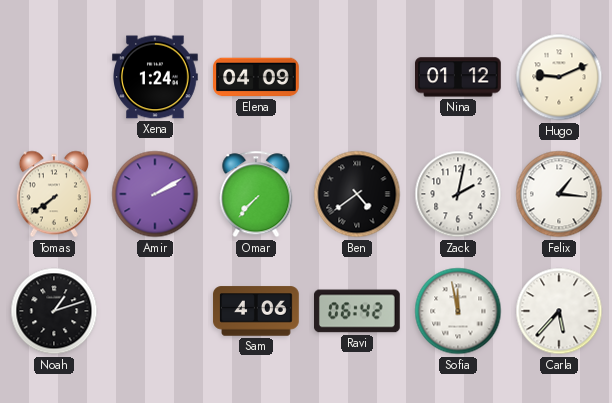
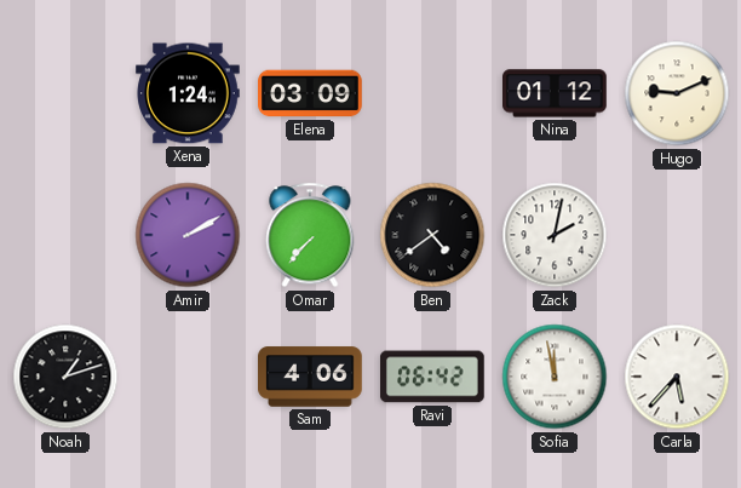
Elena: 04:09 -> 03:09 (310, 93)
Tomas: 7:39 -> none (53, 194)
Felix: 1:16 -> none (559, 194)
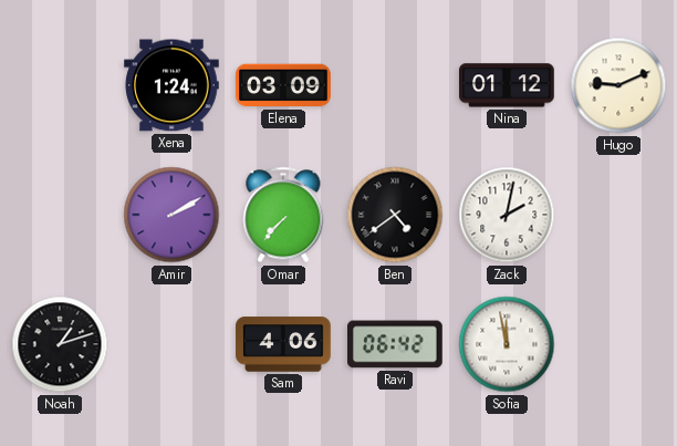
Carla: 5:37 -> none (677, 377)
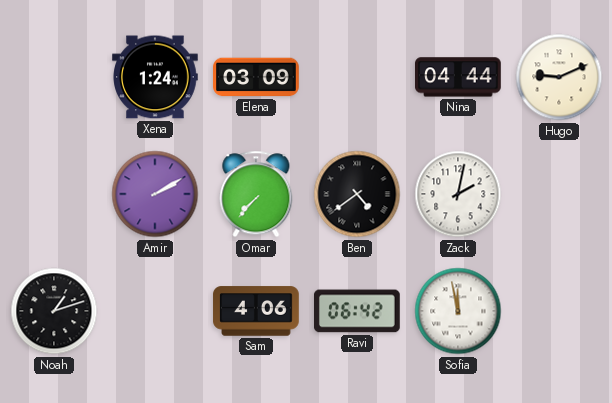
Nina: 01:12 -> 04:44 (459, 77)
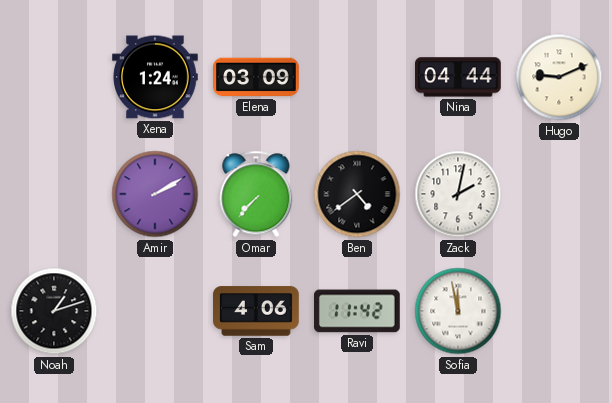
Ravi: 06:42 -> 11:42 (358, 311)
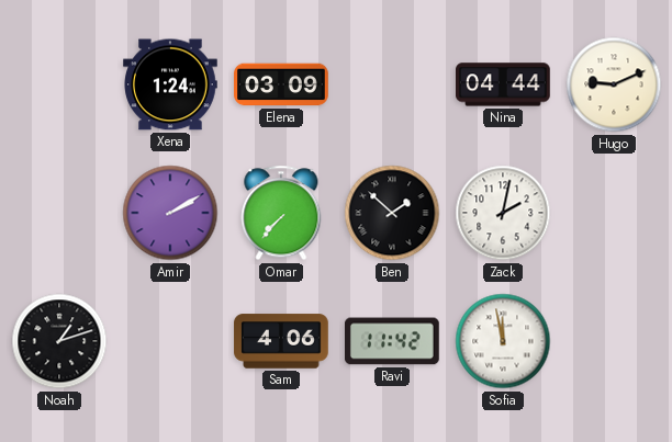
Ben: 4:39 -> 1:52 (392, 213)
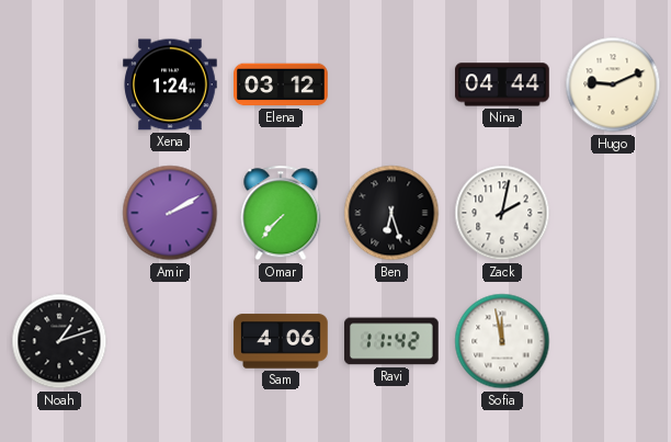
Elena: 03:09 -> 03:12 (281, 84)
Ben: 1:52 -> 6:27 (391, 213)
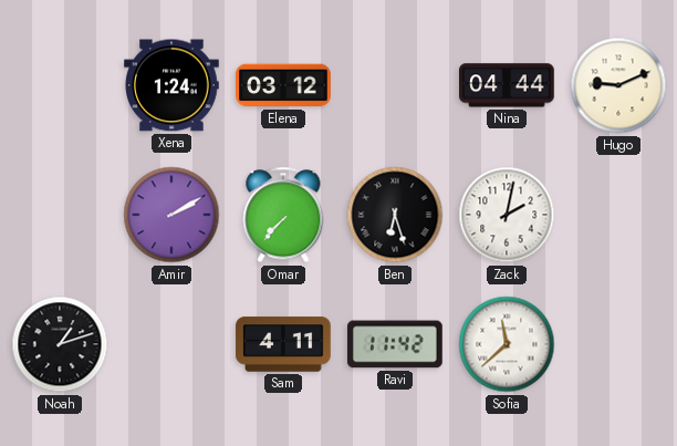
Sam: 4:06 -> 4:11 (283, 344)
Sofia: 11:58 -> 11:38 (507, 344)
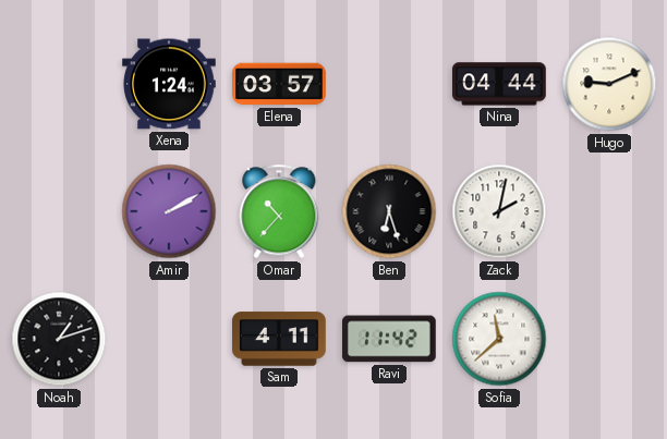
Elena: 03:12 -> 03:57 (279, 84)
Omar: 7:37 -> 10:37 (279, 211)
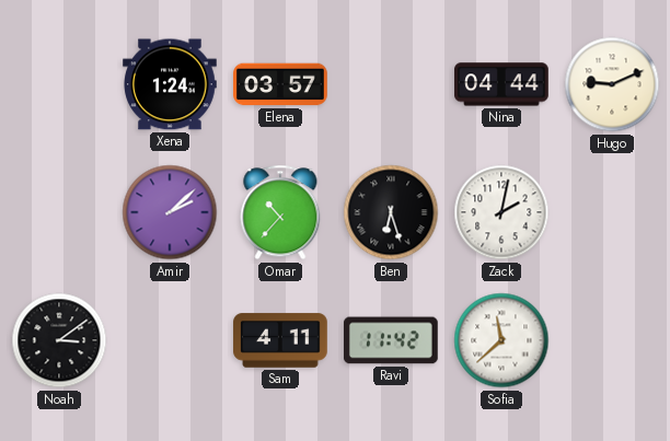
Amir: 2:10 -> 2:08 (170, 212)
Noah: 1:12 -> 3:09 (59, 340)
